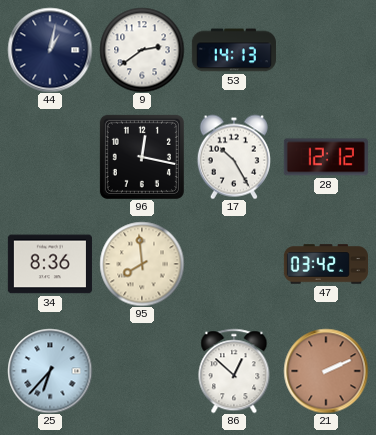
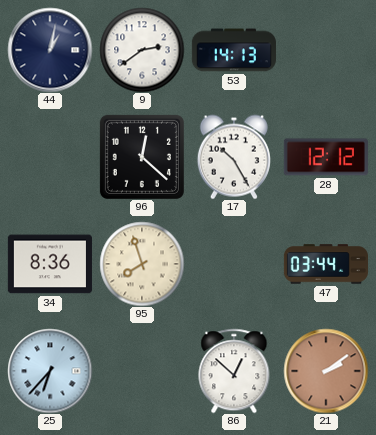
96: 12:17 -> 12:22 (142, 157)
95: 7:59 -> 7:57 (142, 264)
47: 03:42 -> 03:44 (326, 264)
21: 2:11 -> 2:09 (326, 371)
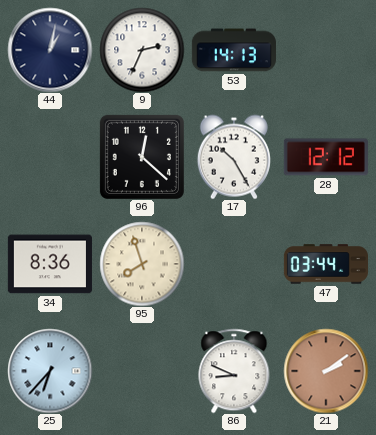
9: 2:39 -> 2:34 (142, 50)
86: 12:52 -> 8:49 (234, 371)
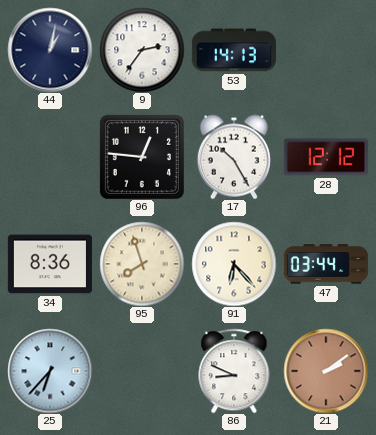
9: 2:34 -> 2:36 (142, 50)
96: 12:22 -> 12:46 (142, 157)
91: none -> 6:23 (234, 264)
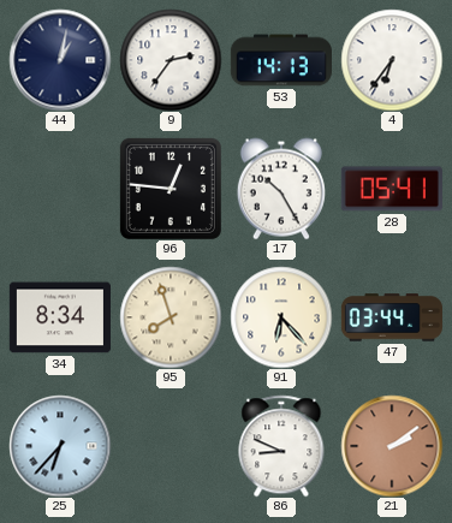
4: none -> 6:36 (392, 60)
28: 12:12 -> 05:41 (392, 189)
34: 8:36 -> 8:34 (60, 317)
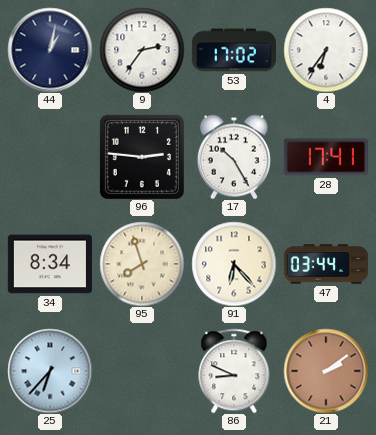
53: 14:13 -> 17:02 (234, 50)
96: 12:46 -> 2:46 (142, 157)
28: 05:41 -> 17:41 (326, 157)
